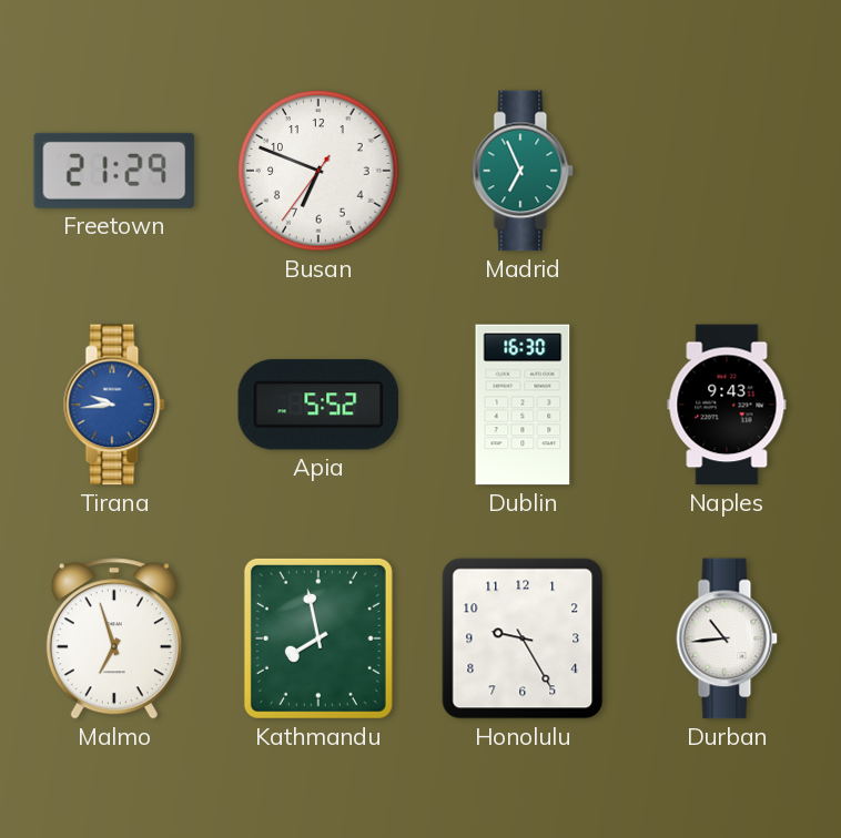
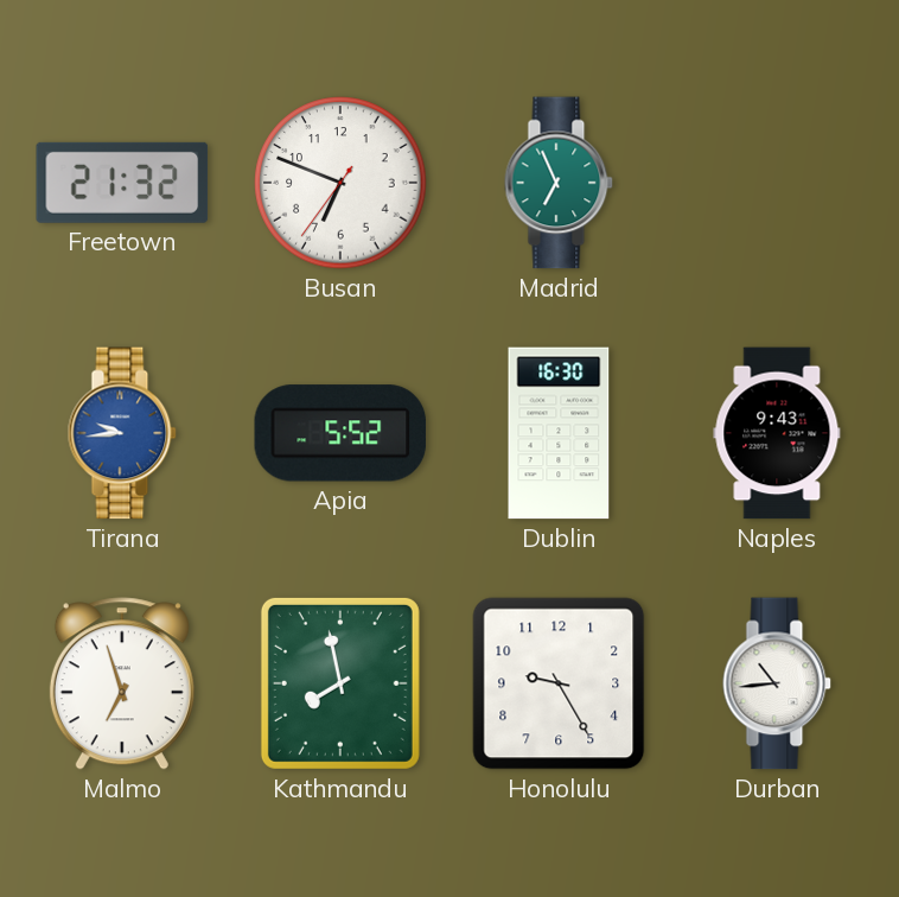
Freetown: 21:29 -> 21:32 (122, 183)
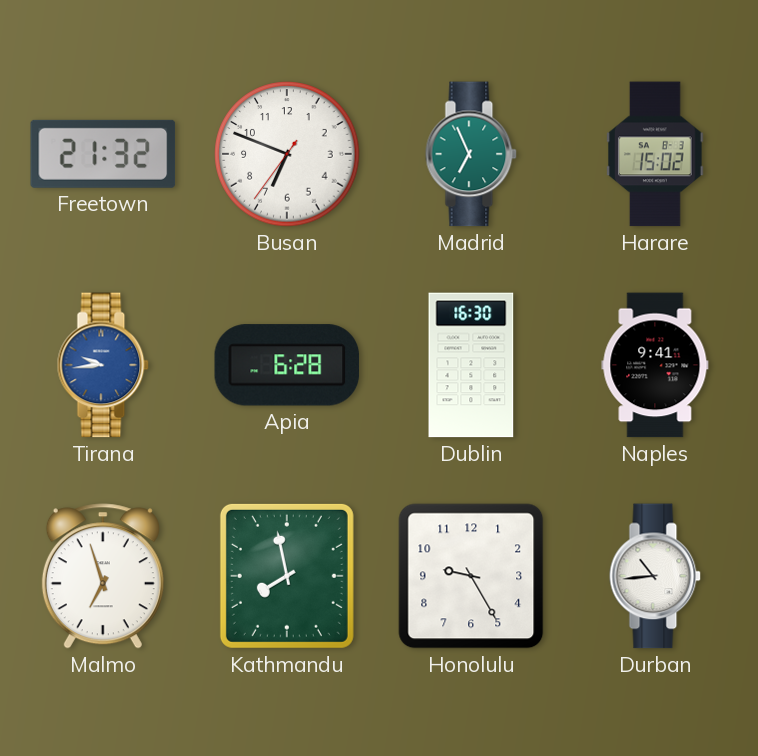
Harare: none -> 15:02 (656, 154)
Apia: 5:52 -> 6:28 (287, 365)
Naples: 9:43 -> 9:41 (655, 365)
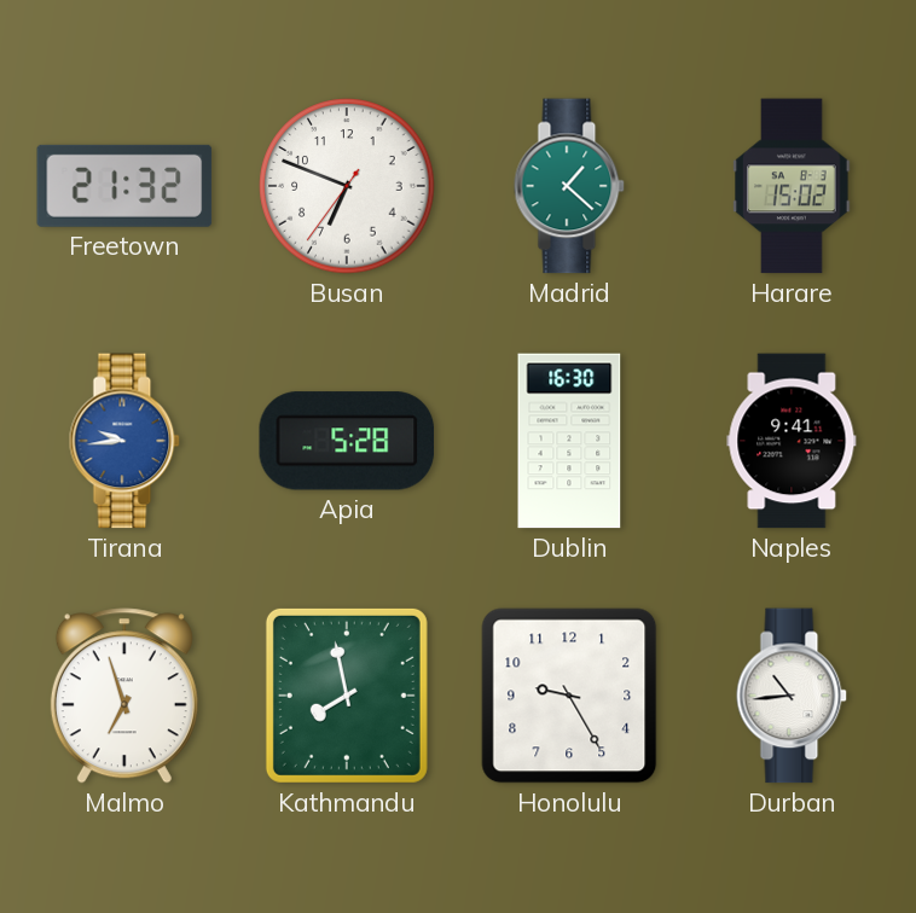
Madrid: 6:56 -> 1:22 (569, 186)
Apia: 6:28 -> 5:28 (347, 441)
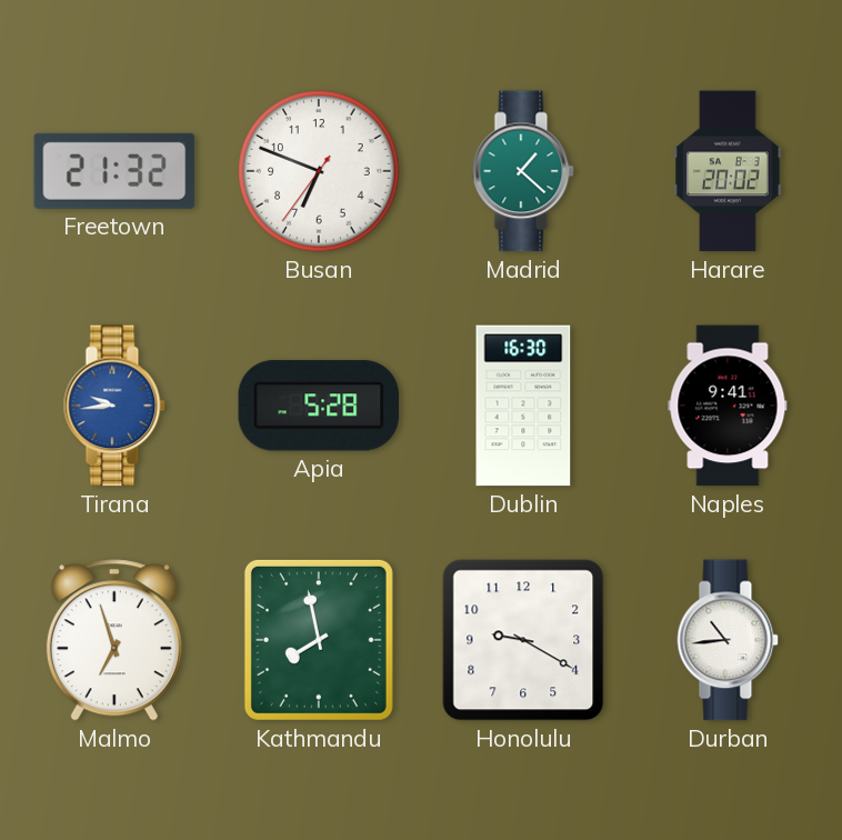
Harare: 15:02 -> 20:02 (729, 171)
Honolulu: 9:25 -> 9:20 (523, 640)
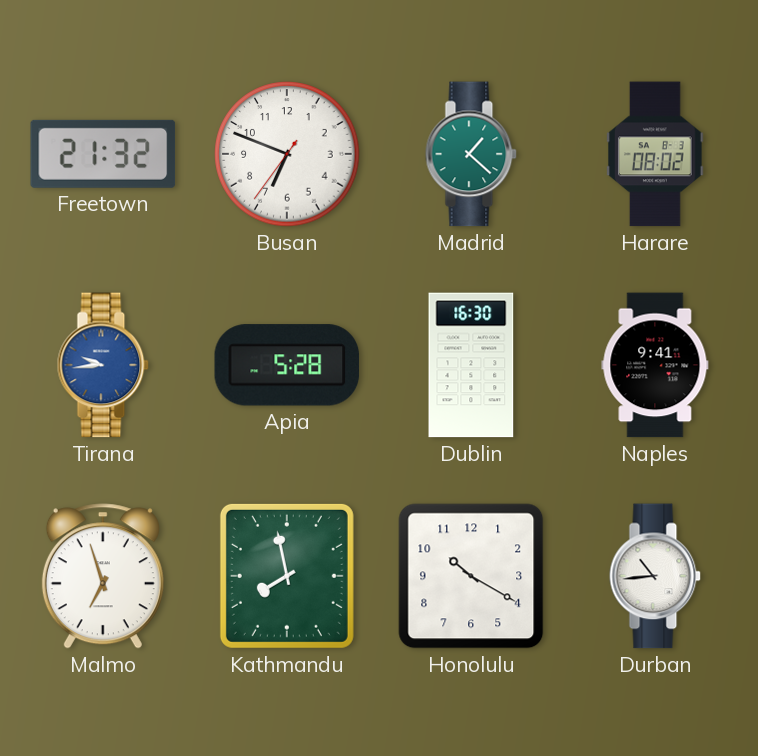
Harare: 20:02 -> 08:02 (656, 154)
Honolulu: 9:20 -> 10:20 (471, 576)
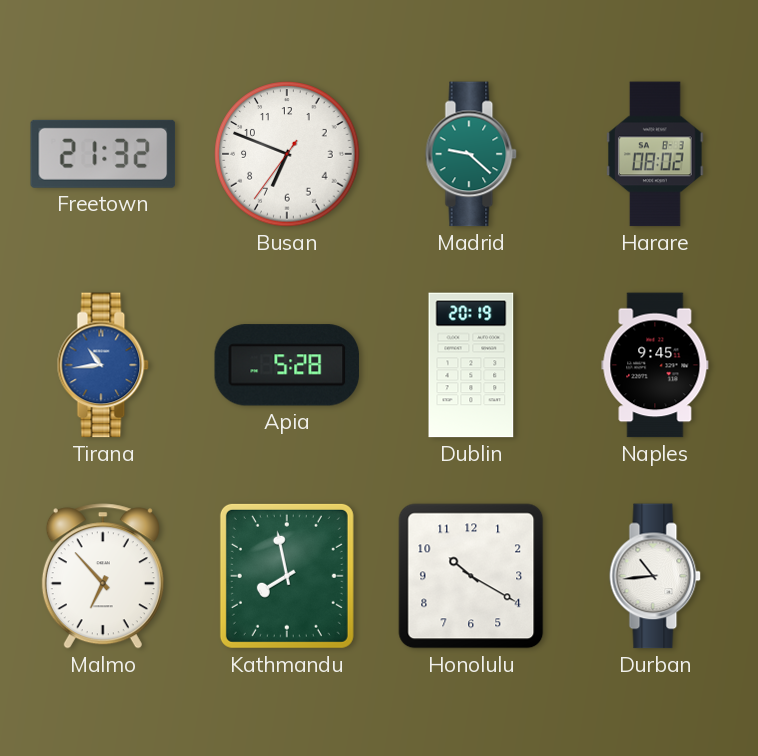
Madrid: 1:22 -> 9:22 (471, 154)
Tirana: 9:44 -> 10:44 (103, 365)
Dublin: 16:30 -> 20:19 (471, 365)
Naples: 9:41 -> 9:45 (655, 365)
Malmo: 6:57 -> 6:53 (103, 576)
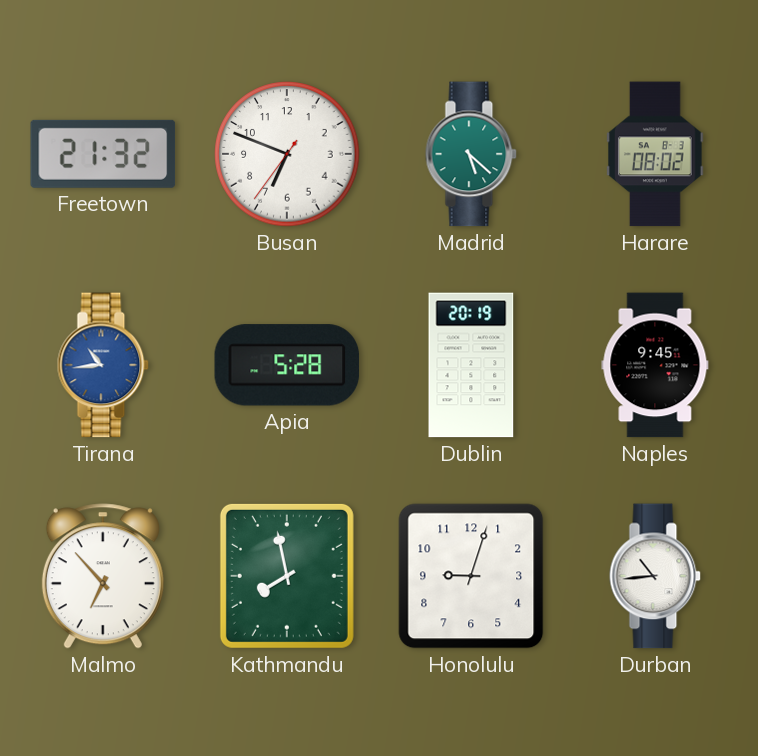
Madrid: 9:22 -> 5:22 (471, 154)
Honolulu: 10:20 -> 9:03 (471, 576)
